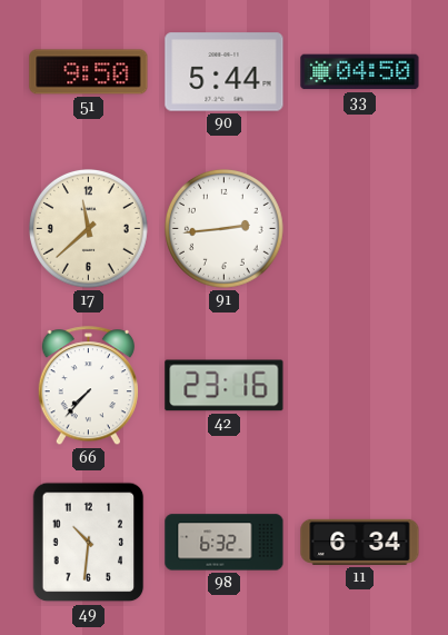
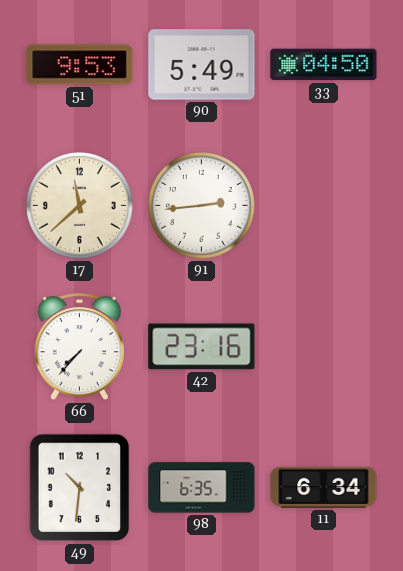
51: 9:50 -> 9:53 (80, 65)
90: 5:44 -> 5:49 (202, 65)
98: 6:32 -> 6:35 (202, 488)
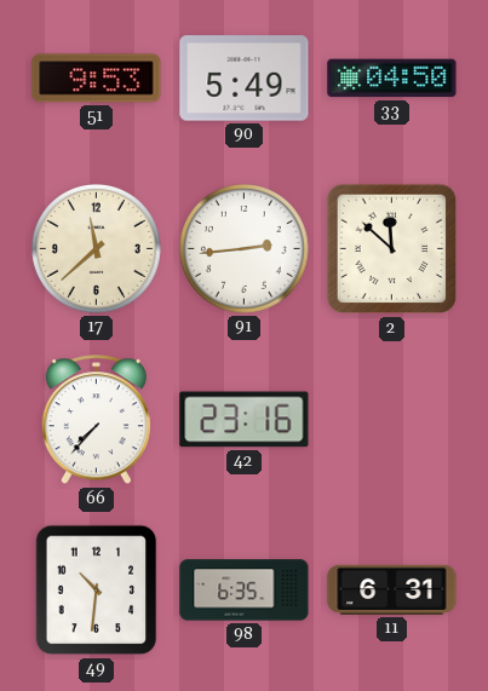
2: none -> 11:52 (392, 249)
11: 6:34 -> 6:31 (392, 589)
